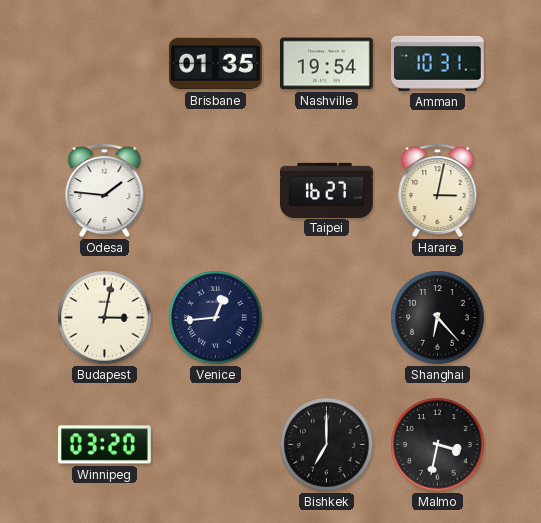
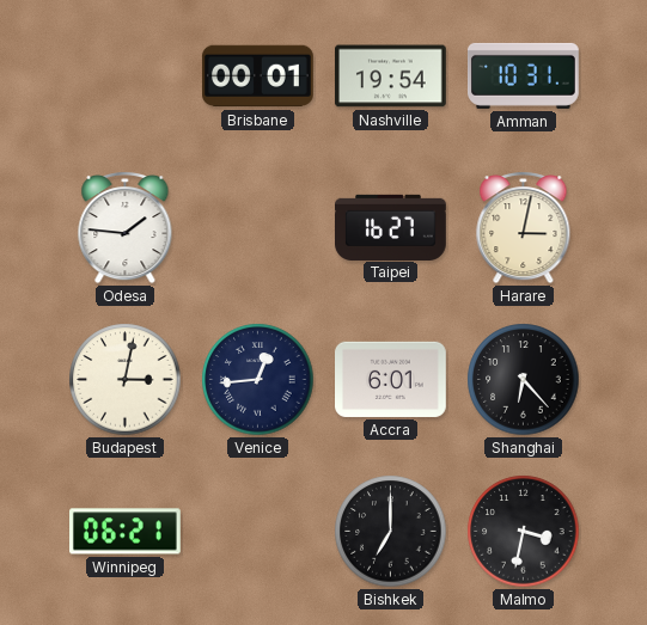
Brisbane: 01:35 -> 00:01 (258, 76)
Accra: none -> 6:01 (391, 379)
Winnipeg: 03:20 -> 06:21 (126, 532)
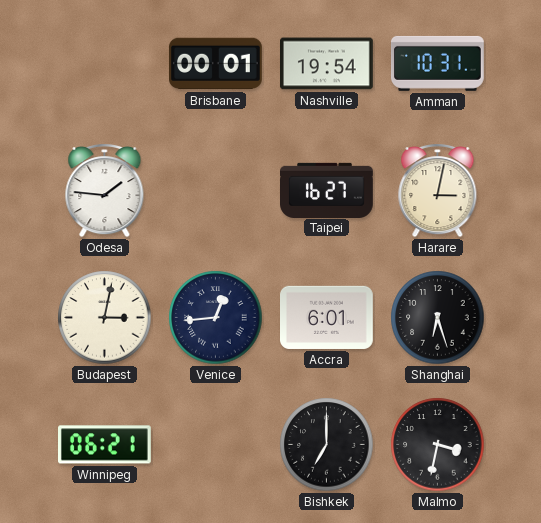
Shanghai: 6:23 -> 6:27 (438, 318)
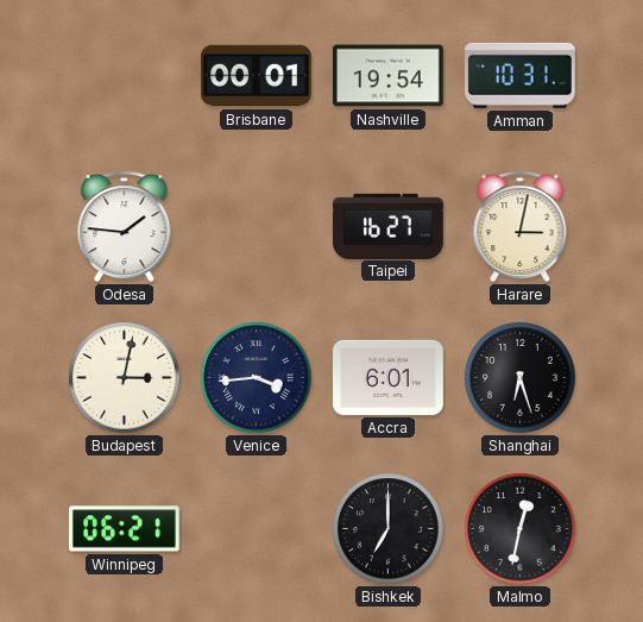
Venice: 12:44 -> 3:44 (257, 378)
Malmo: 3:32 -> 12:32 (521, 529)
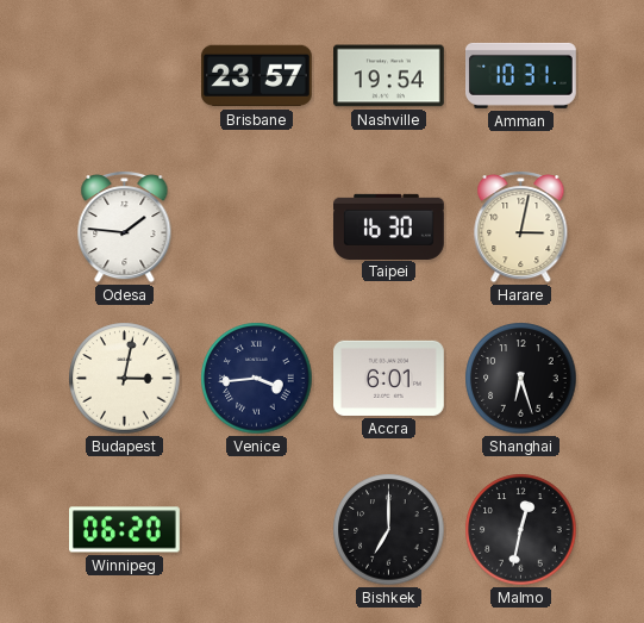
Brisbane: 00:01 -> 23:57 (257, 76)
Taipei: 16:27 -> 16:30 (389, 226)
Winnipeg: 06:21 -> 06:20 (125, 530)
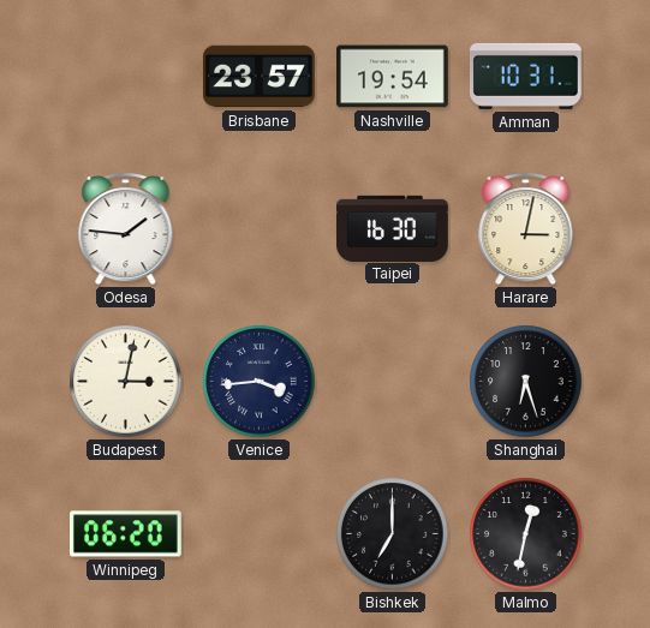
Accra: 6:01 -> none (389, 378)
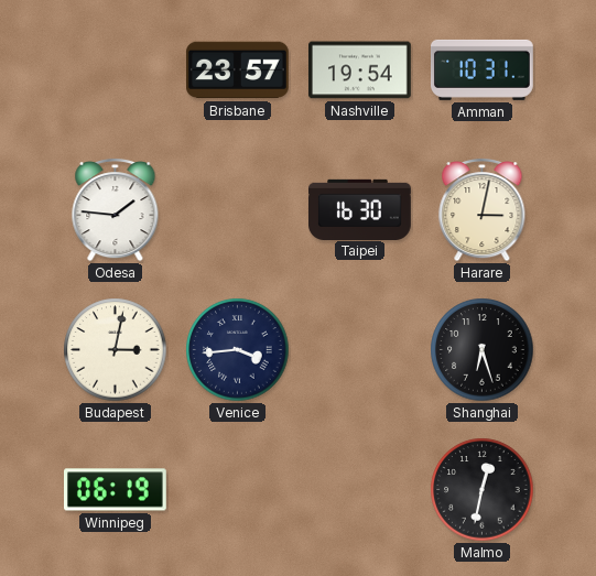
Winnipeg: 06:20 -> 06:19 (116, 490)
Bishkek: 7:00 -> none (393, 534)
